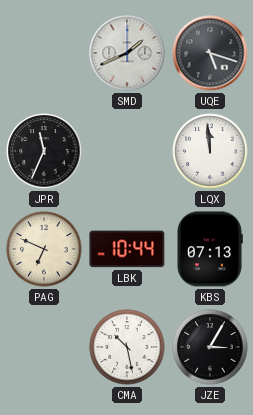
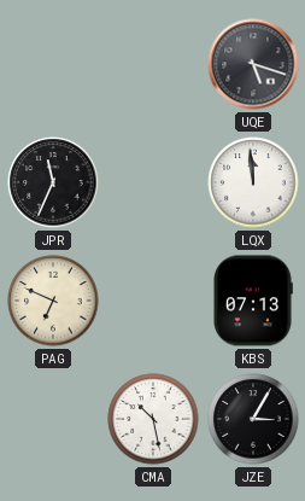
SMD: 1:41 -> none (127, 53)
LBK: 10:44 -> none (127, 249)
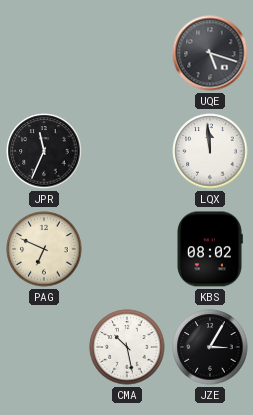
KBS: 07:13 -> 08:02 (210, 249)
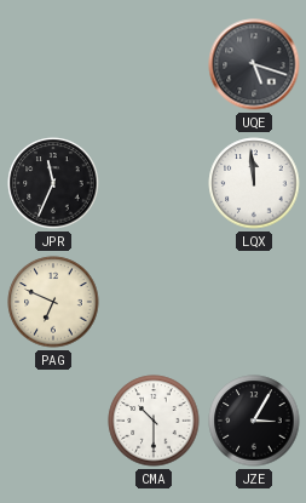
KBS: 08:02 -> none (210, 249)
CMA: 10:28 -> 10:30 (154, 421)
